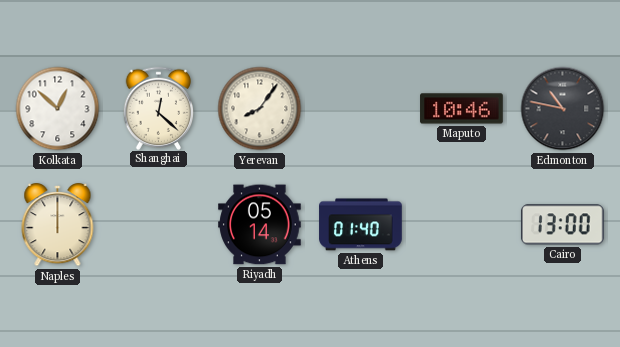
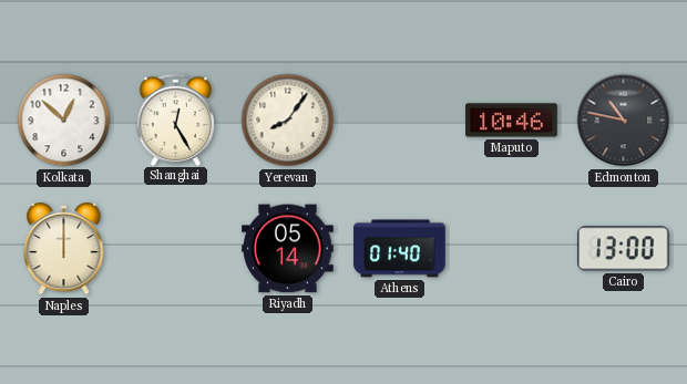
Shanghai: 12:22 -> 12:25 (176, 120)
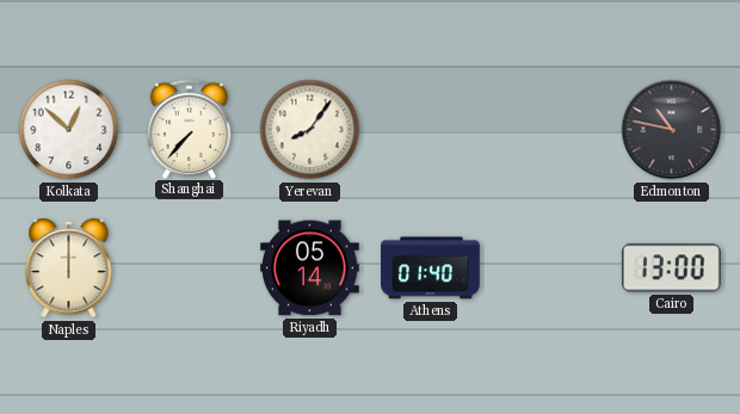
Shanghai: 12:25 -> 7:37 (190, 129)
Maputo: 10:46 -> none (512, 121)
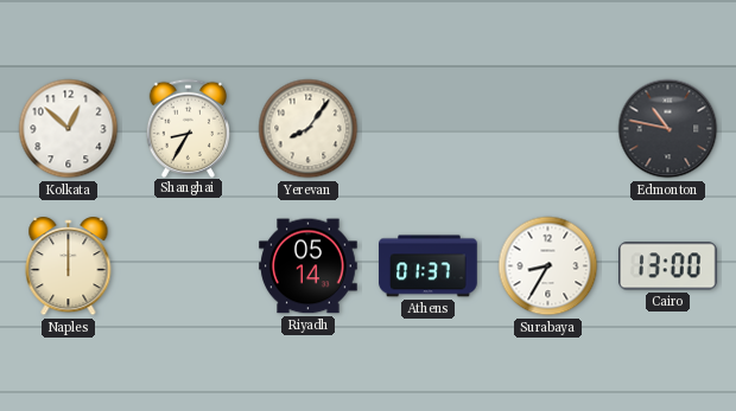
Shanghai: 7:37 -> 8:35 (189, 128)
Athens: 01:40 -> 01:37 (429, 266)
Surabaya: none -> 8:35 (548, 266)
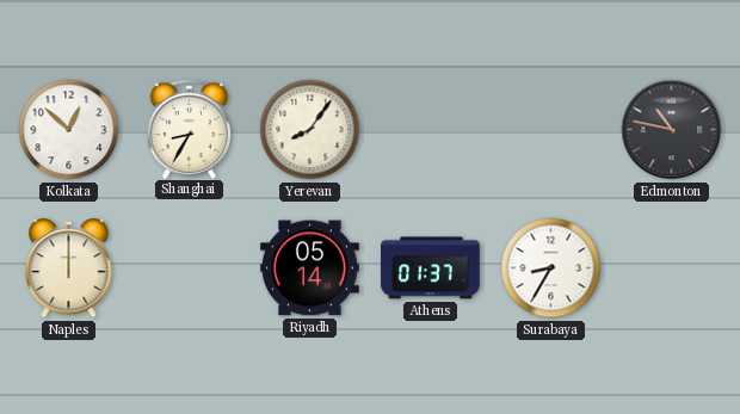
Cairo: 13:00 -> none (668, 266)
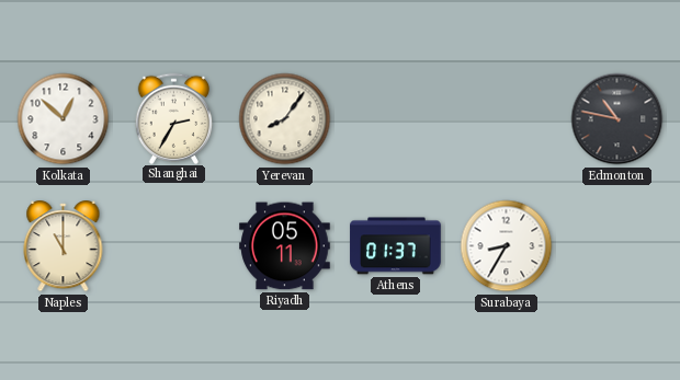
Shanghai: 8:35 -> 2:35 (174, 118)
Naples: 12:00 -> 11:00 (64, 247)
Riyadh: 05:14 -> 05:11 (285, 246)
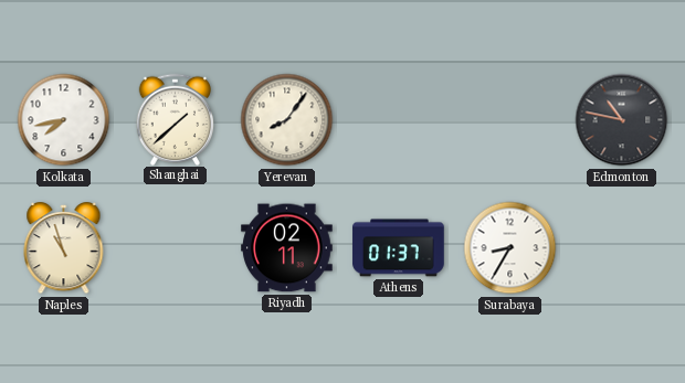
Kolkata: 12:52 -> 7:43 (64, 120)
Shanghai: 2:35 -> 1:38 (176, 119)
Naples: 11:00 -> 10:57 (64, 249)
Riyadh: 05:11 -> 02:11 (287, 248)
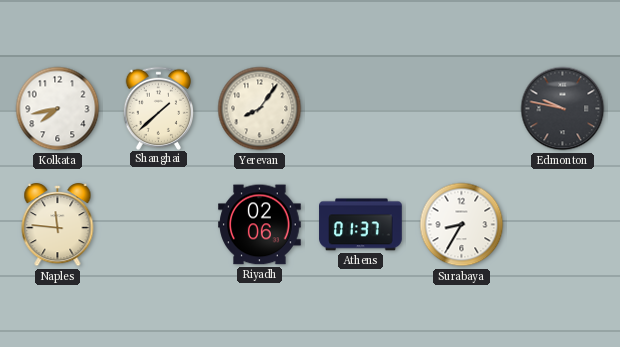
Edmonton: 10:47 -> 9:47 (563, 109)
Naples: 10:57 -> 11:46 (58, 226)
Riyadh: 02:11 -> 02:06 (260, 225)
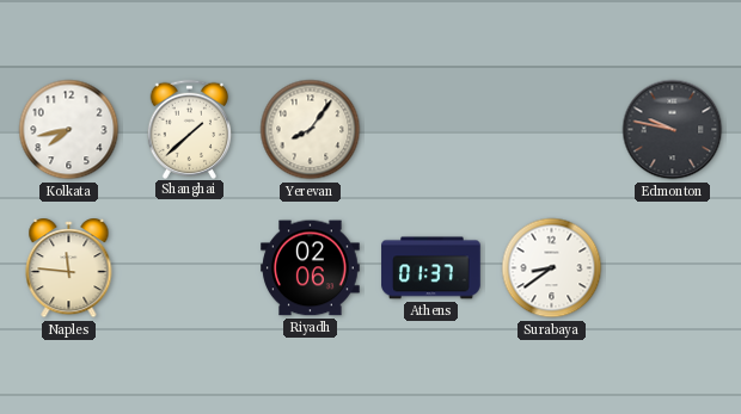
Surabaya: 8:35 -> 8:39 (552, 268)
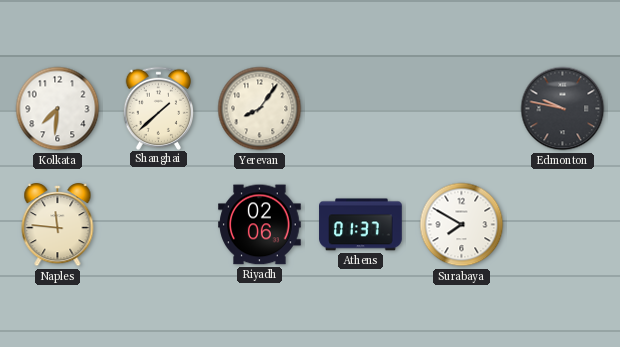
Kolkata: 7:43 -> 7:31 (58, 109)
Surabaya: 8:39 -> 7:50 (462, 225)
